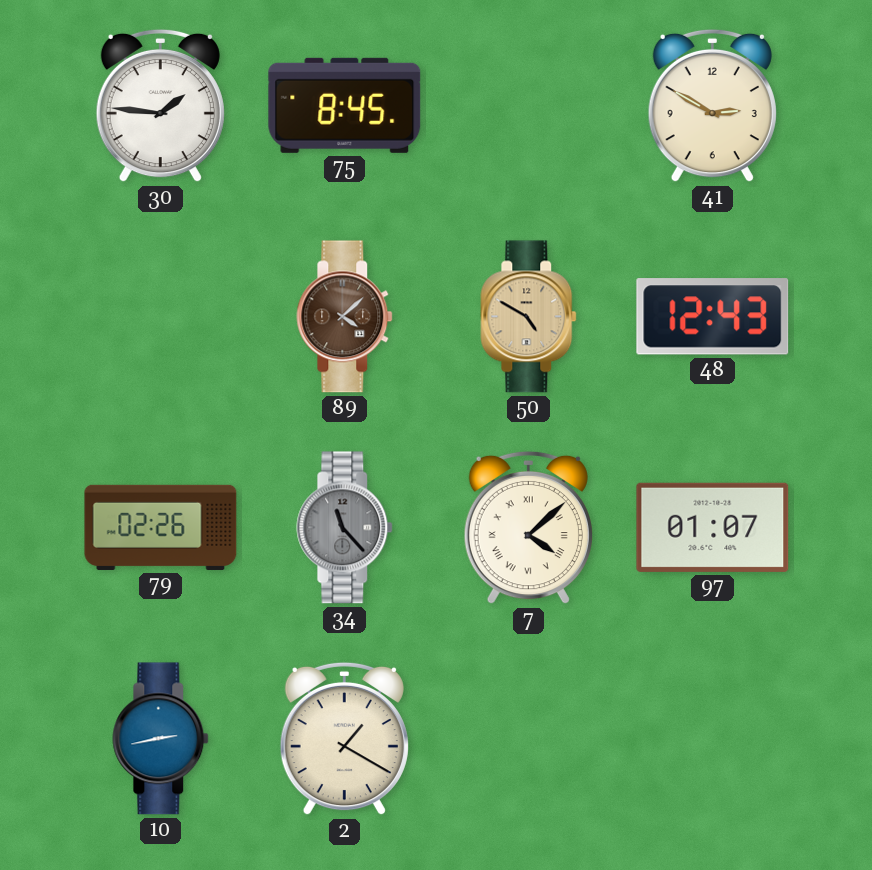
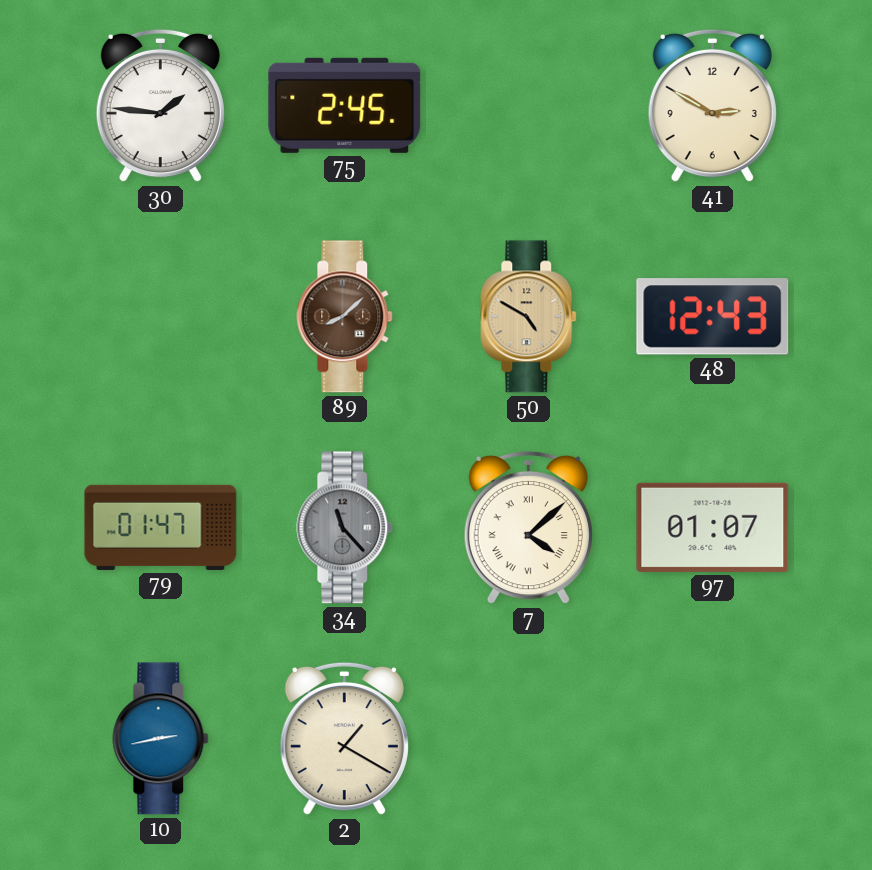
75: 8:45 -> 2:45 (345, 105)
89: 4:08 -> 8:08 (345, 317)
79: 02:26 -> 01:47 (161, 527)
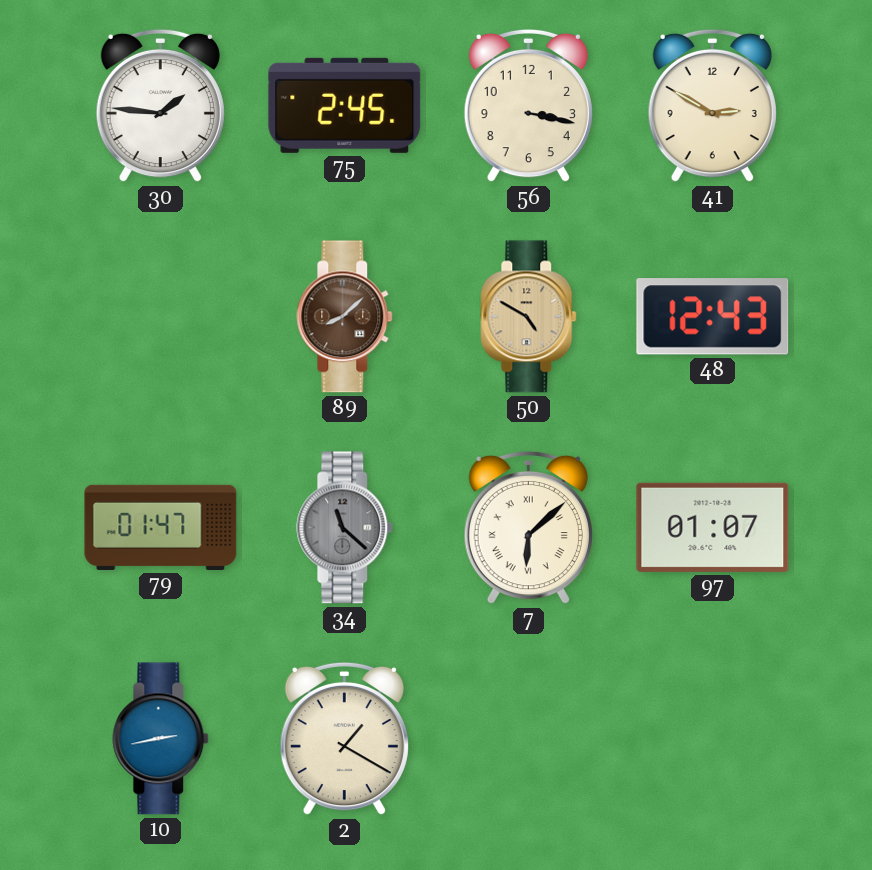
56: none -> 3:17 (528, 106)
34: 11:23 -> 11:22 (345, 528)
7: 4:08 -> 6:08 (528, 528)
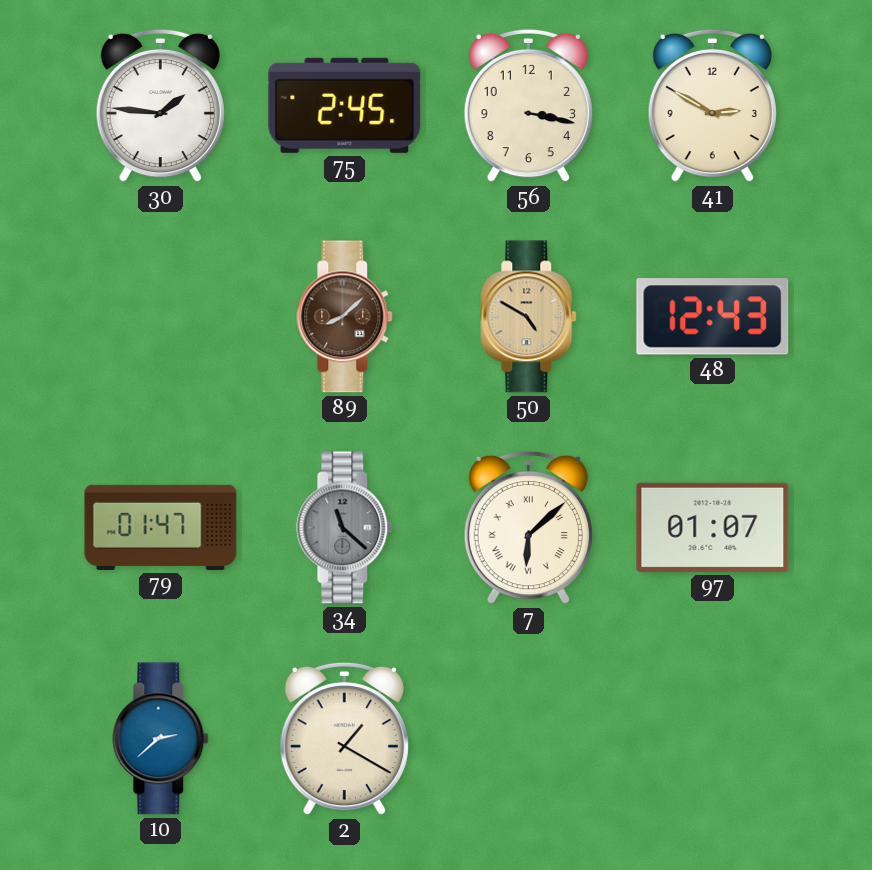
10: 2:43 -> 2:38 (161, 739)
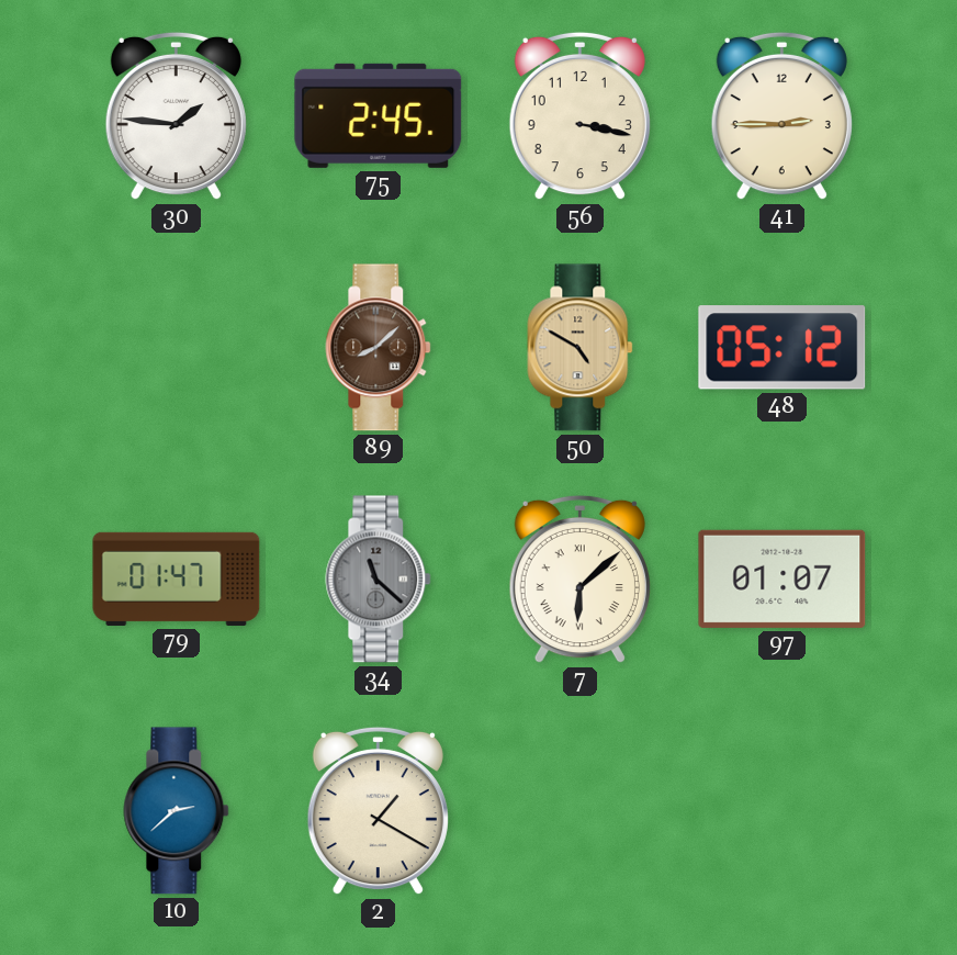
41: 2:50 -> 2:45 (781, 116)
48: 12:43 -> 05:12 (783, 348)
